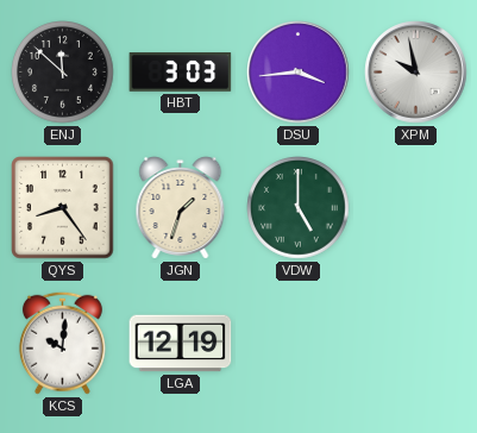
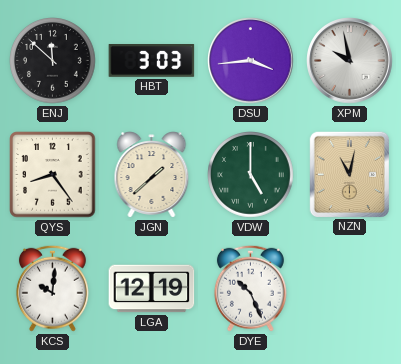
JGN: 1:33 -> 1:38 (152, 175)
NZN: none -> 11:02 (349, 174)
DYE: none -> 10:26 (250, 288)
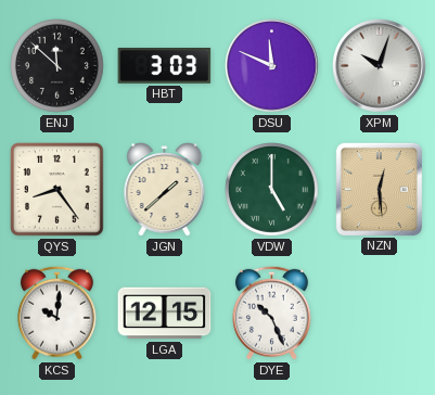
DSU: 3:44 -> 11:49 (272, 66)
XPM: 9:58 -> 10:03 (380, 66)
NZN: 11:02 -> 12:29 (379, 189)
LGA: 12:19 -> 12:15 (165, 314)
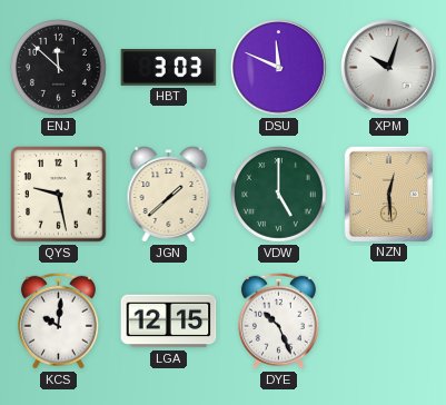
QYS: 8:24 -> 9:28 (59, 195)
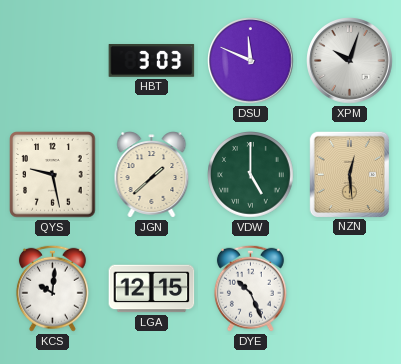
ENJ: 11:52 -> none (59, 68)
